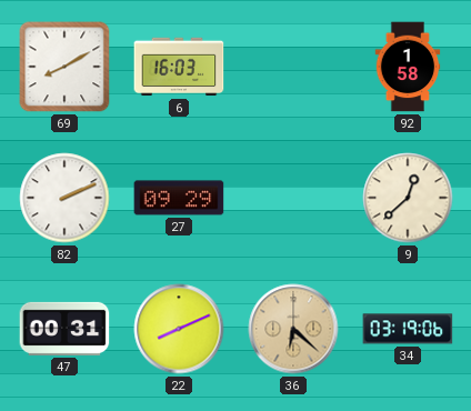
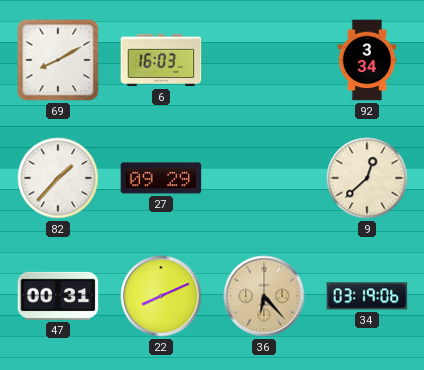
92: 1:58 -> 3:34 (367, 60)
82: 2:11 -> 1:37 (58, 178)
36: 6:22 -> 6:23 (264, 296)
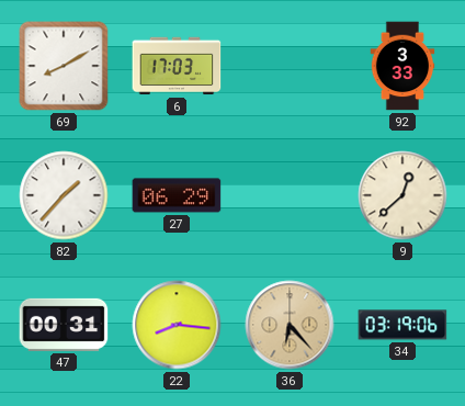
6: 16:03 -> 17:03 (177, 66)
92: 3:34 -> 3:33 (402, 66)
27: 09:29 -> 06:29 (177, 195)
22: 8:11 -> 8:16 (177, 325)
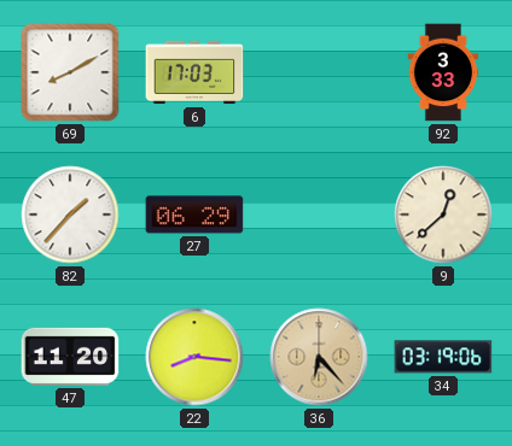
47: 00:31 -> 11:20 (70, 357)
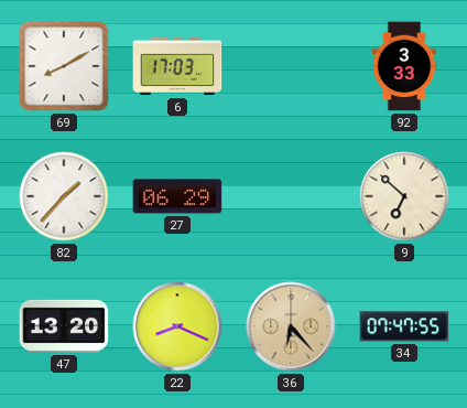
9: 12:38 -> 6:52 (404, 196)
47: 11:20 -> 13:20 (64, 326)
22: 8:16 -> 8:19 (177, 326)
34: 03:19 -> 07:47 (404, 326)
